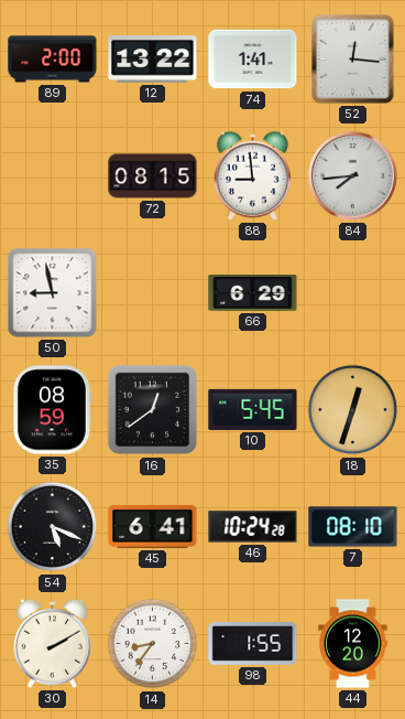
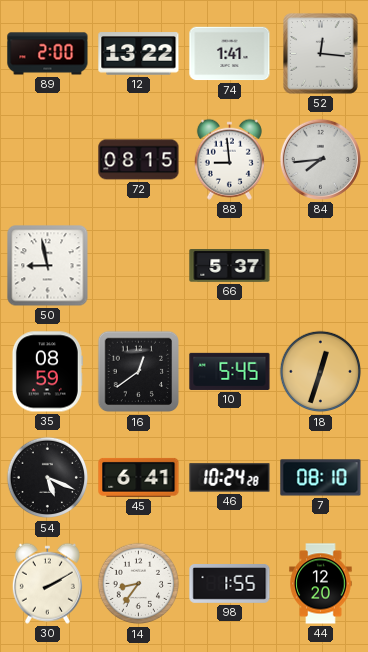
66: 6:29 -> 5:37 (230, 266)
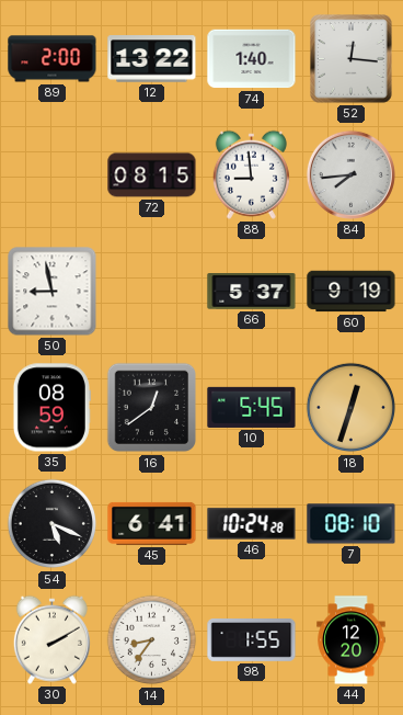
74: 1:41 -> 1:40 (252, 59)
60: none -> 9:19 (352, 292)
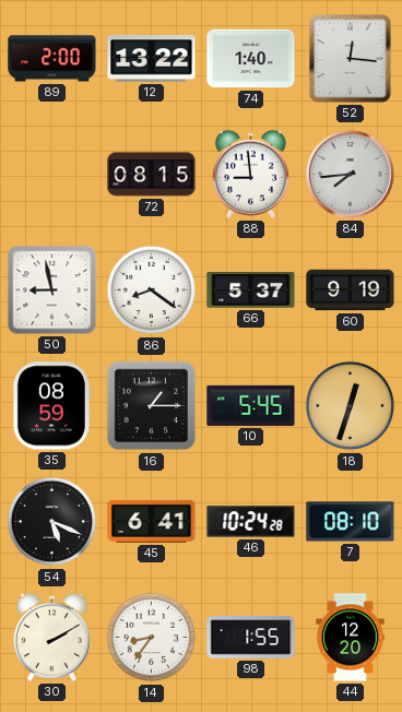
86: none -> 8:21 (152, 290)
16: 12:39 -> 1:15 (152, 406)
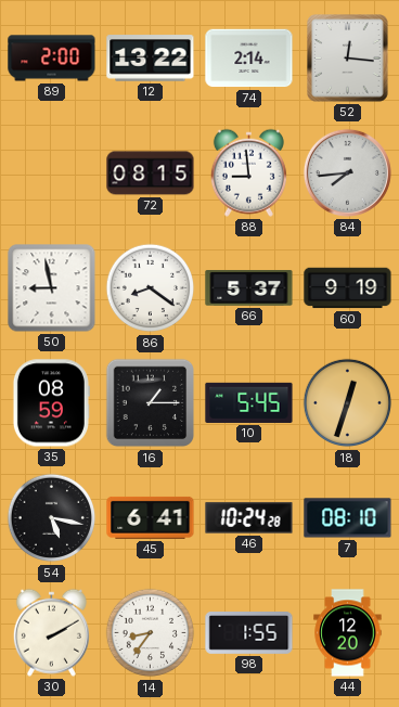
74: 1:40 -> 2:14 (249, 59)
54: 5:19 -> 5:17 (52, 518)
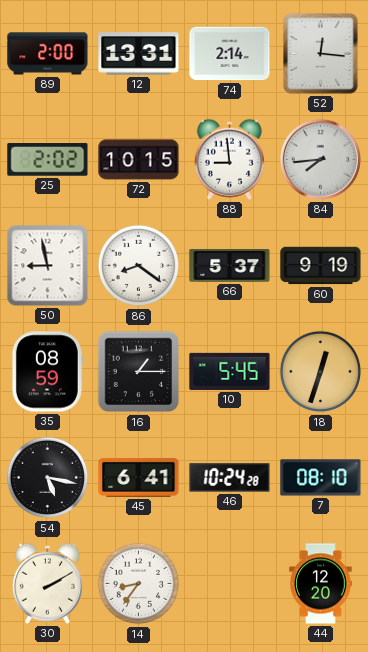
12: 13:22 -> 13:31 (139, 54)
25: none -> 2:02 (48, 160)
72: 08:15 -> 10:15 (139, 160)
98: 1:55 -> none (249, 633)
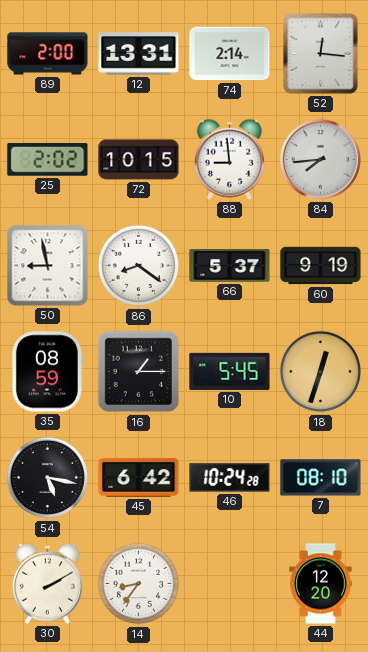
45: 6:41 -> 6:42 (139, 477)
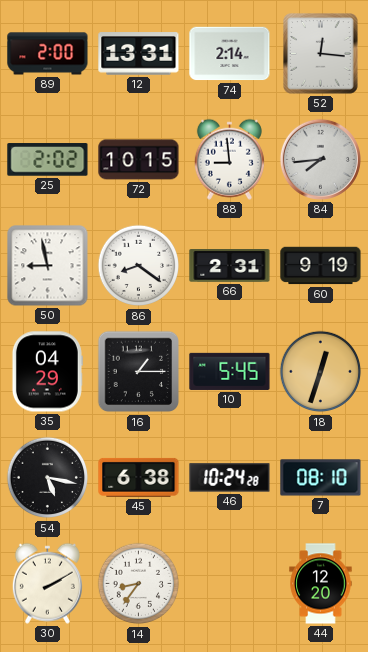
66: 5:37 -> 2:31 (230, 266)
35: 08:59 -> 04:29 (47, 372)
45: 6:42 -> 6:38 (139, 477)
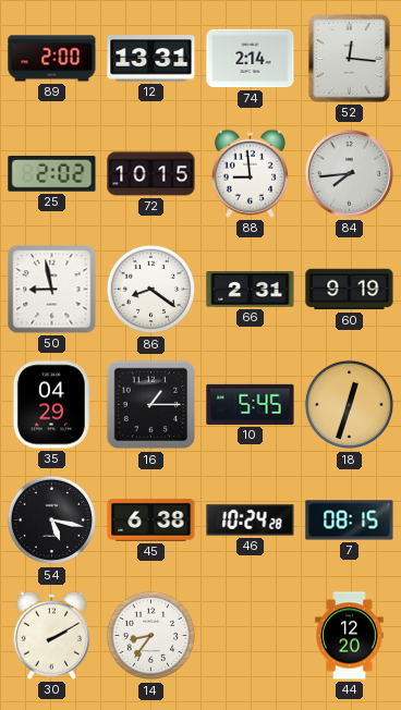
7: 08:10 -> 08:15 (350, 521)
